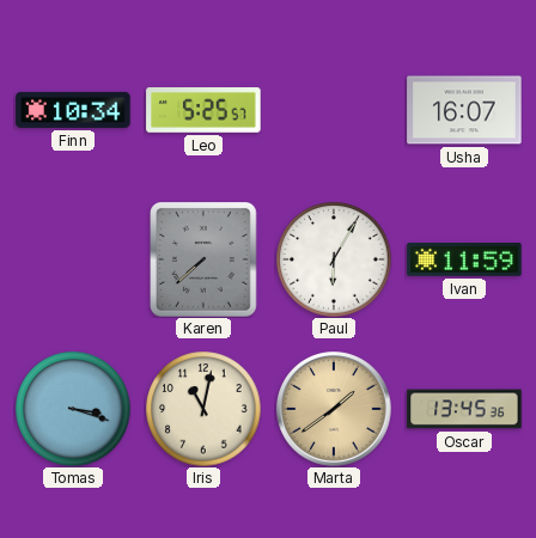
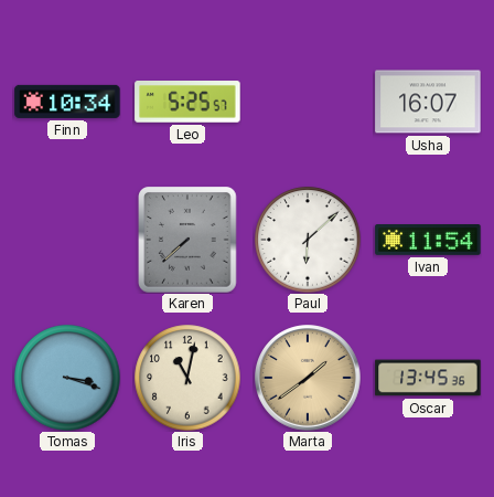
Paul: 6:05 -> 6:08 (308, 240)
Ivan: 11:59 -> 11:54 (428, 241)
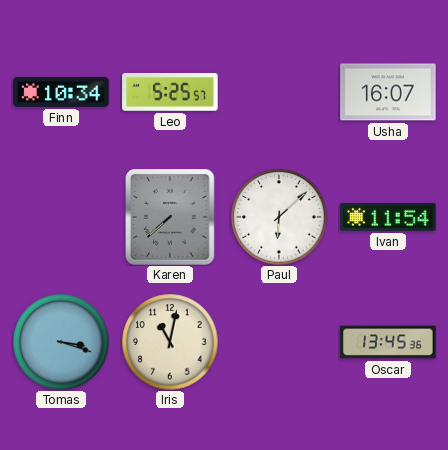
Marta: 1:39 -> none (308, 378)
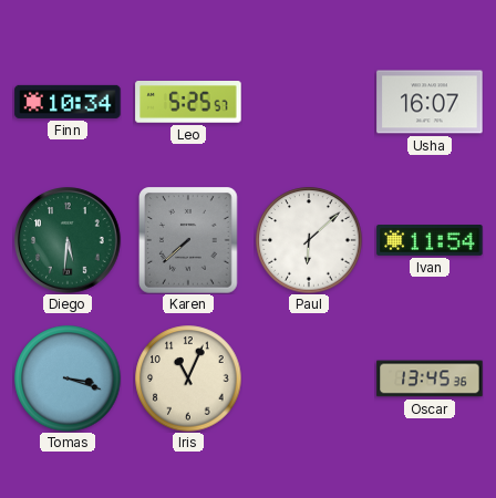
Diego: none -> 5:31 (68, 240)
Iris: 11:02 -> 11:04 (188, 378)
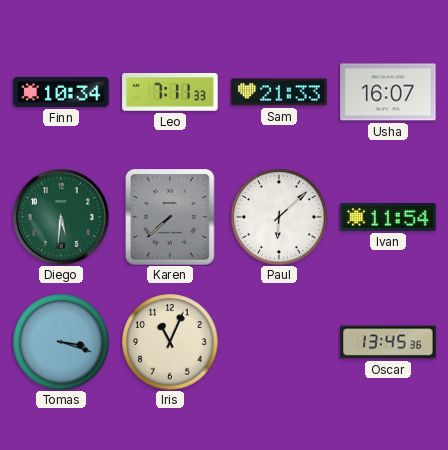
Leo: 5:25 -> 7:11 (170, 93)
Sam: none -> 21:33 (279, 92)
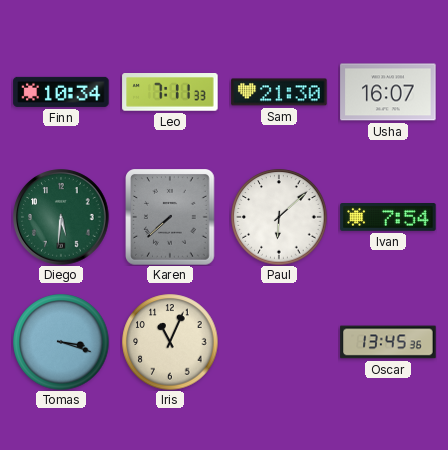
Sam: 21:33 -> 21:30 (279, 92)
Ivan: 11:54 -> 7:54 (388, 218)
